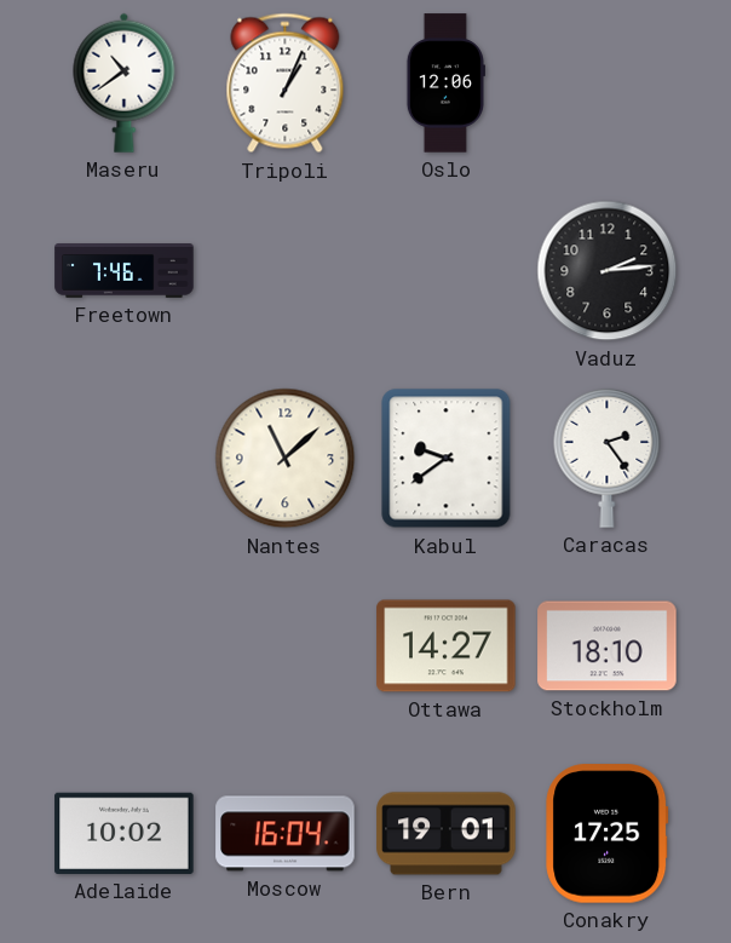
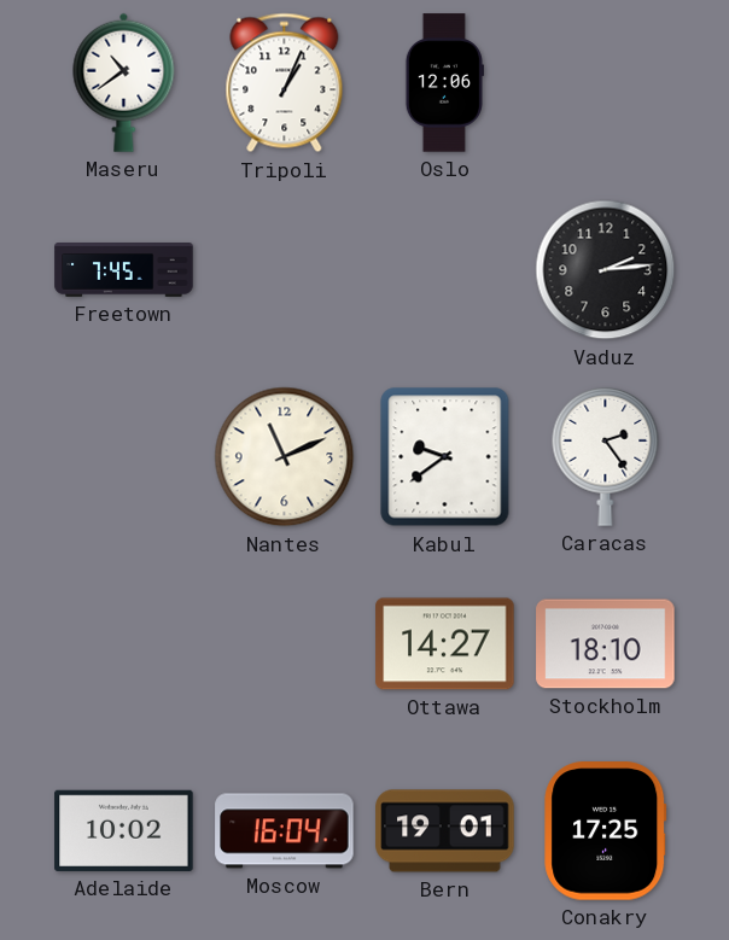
Freetown: 7:46 -> 7:45 (124, 270)
Nantes: 11:08 -> 11:11 (285, 457)
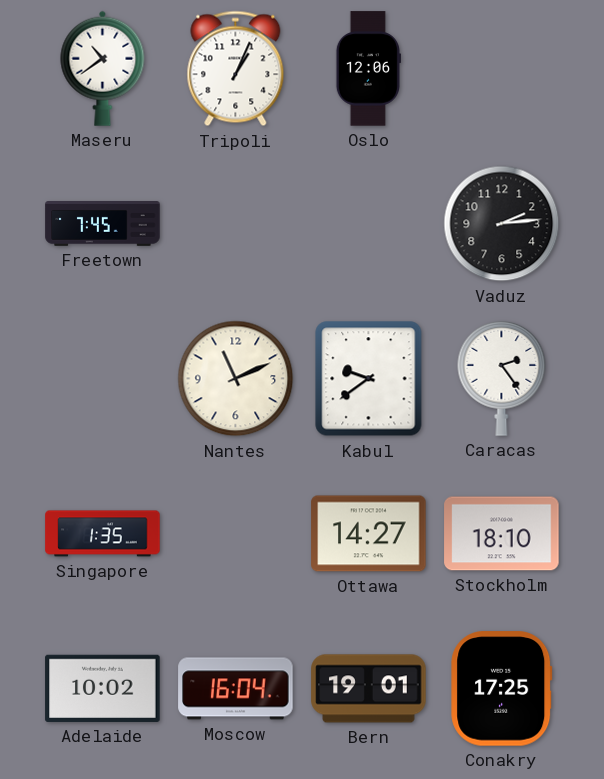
Singapore: none -> 1:35 (103, 534)
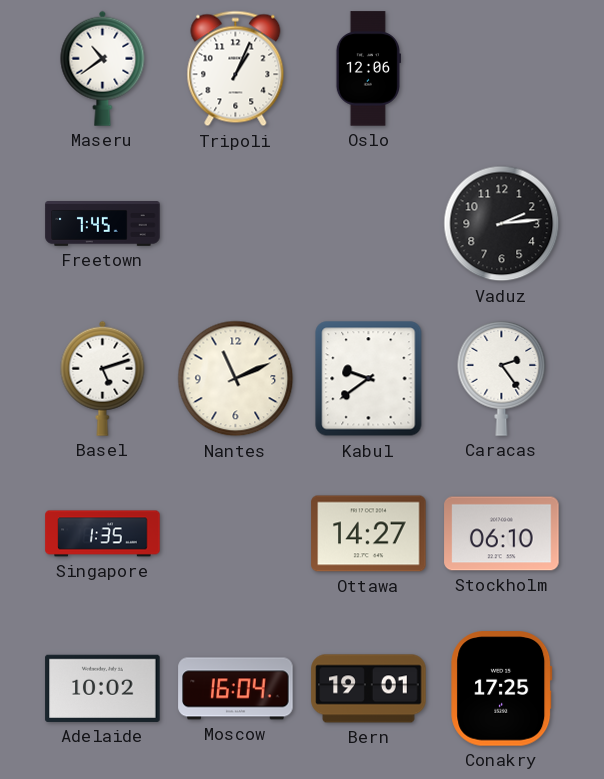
Basel: none -> 5:12 (103, 378)
Stockholm: 18:10 -> 06:10 (502, 534)
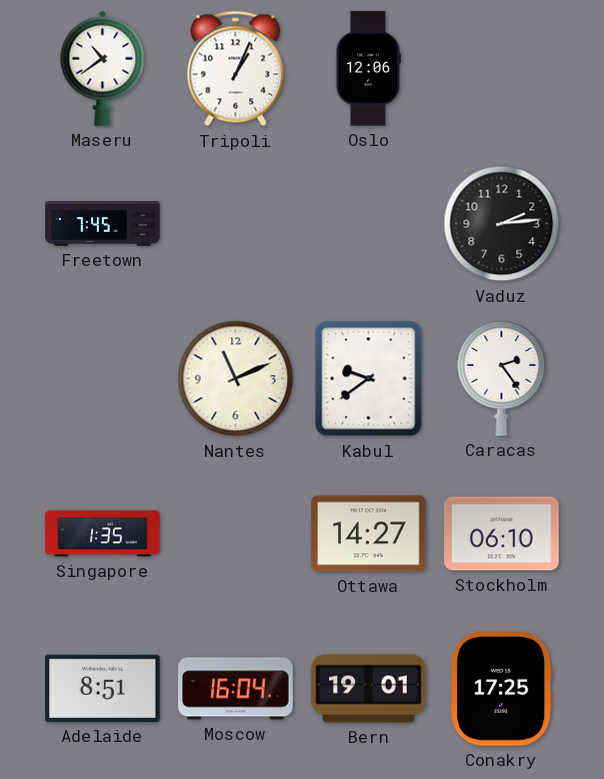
Basel: 5:12 -> none (103, 378)
Adelaide: 10:02 -> 8:51 (103, 688)
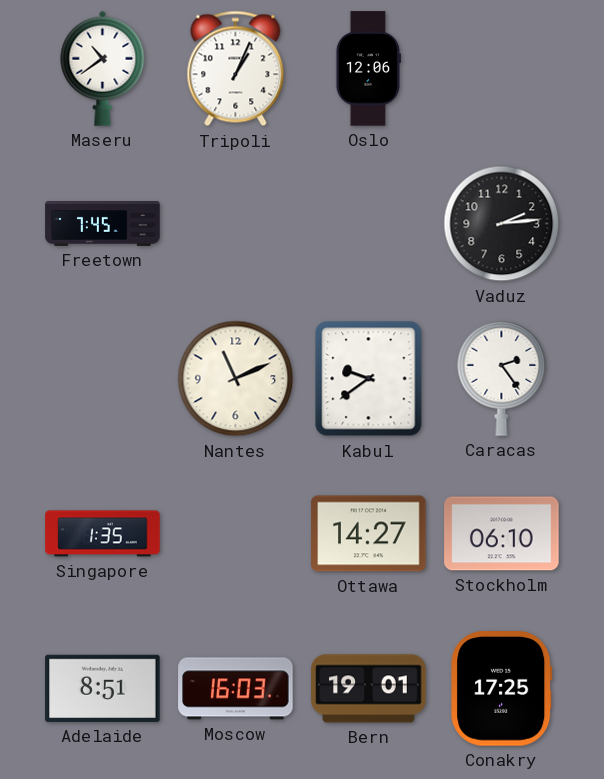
Moscow: 16:04 -> 16:03 (236, 689)
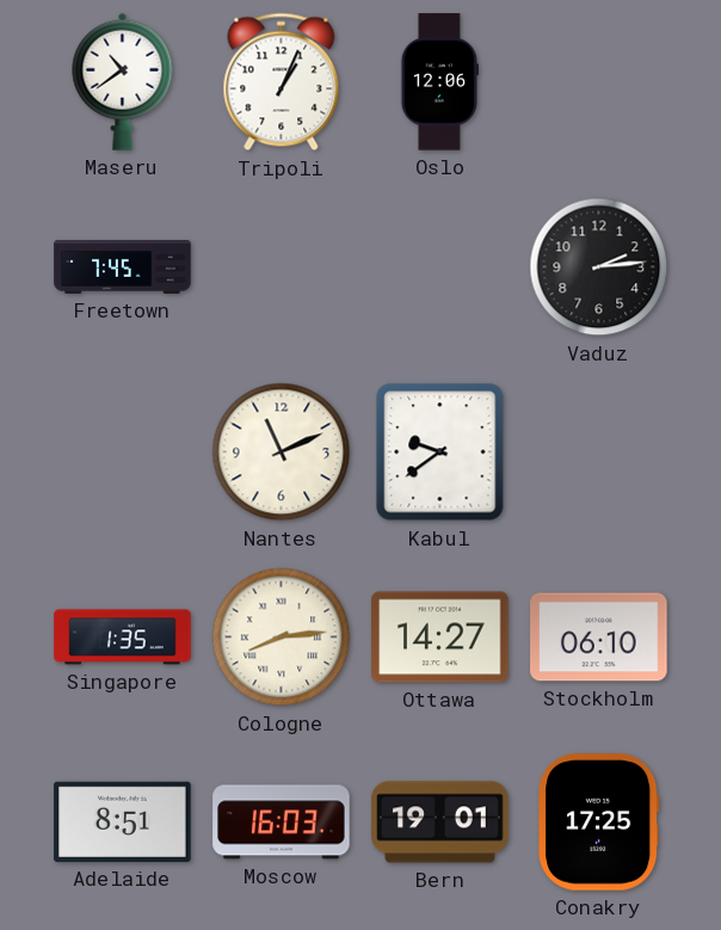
Caracas: 2:24 -> none (502, 378)
Cologne: none -> 8:14 (282, 638)
